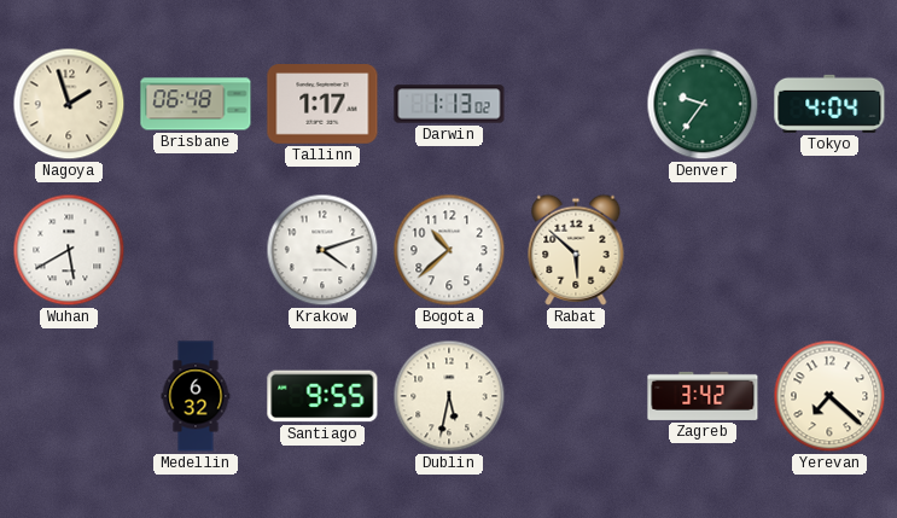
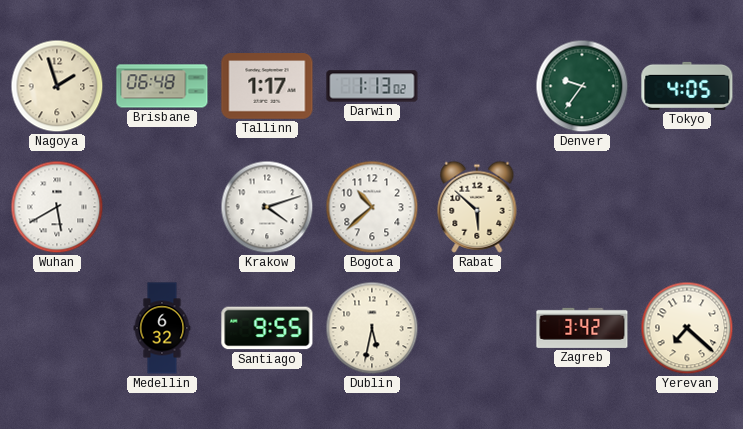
Tokyo: 4:04 -> 4:05 (687, 86)
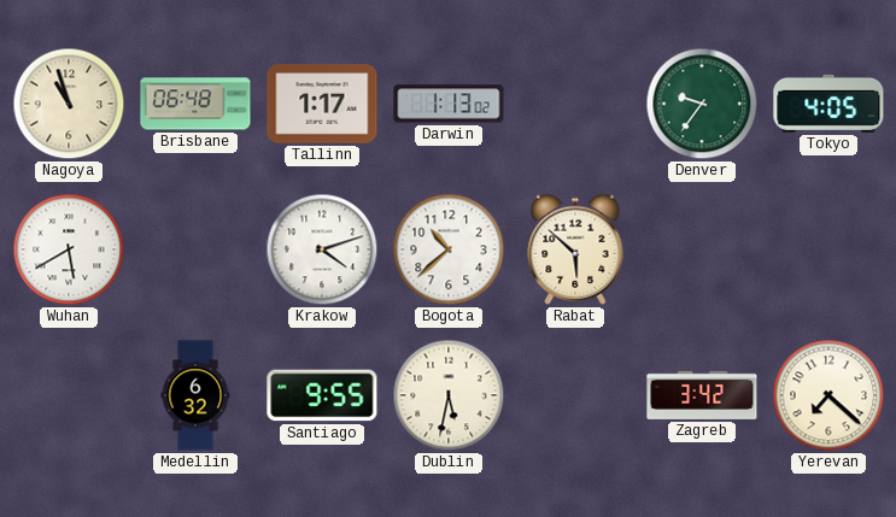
Nagoya: 1:57 -> 10:57 (69, 104)
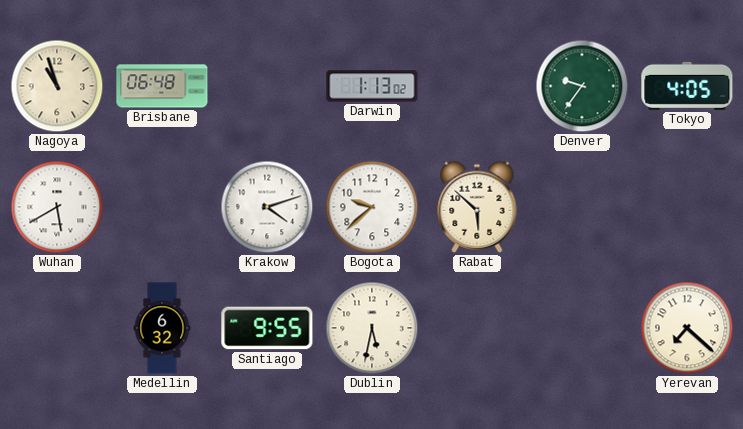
Tallinn: 1:17 -> none (322, 104)
Bogota: 10:38 -> 9:38 (372, 207)
Zagreb: 3:42 -> none (702, 395)
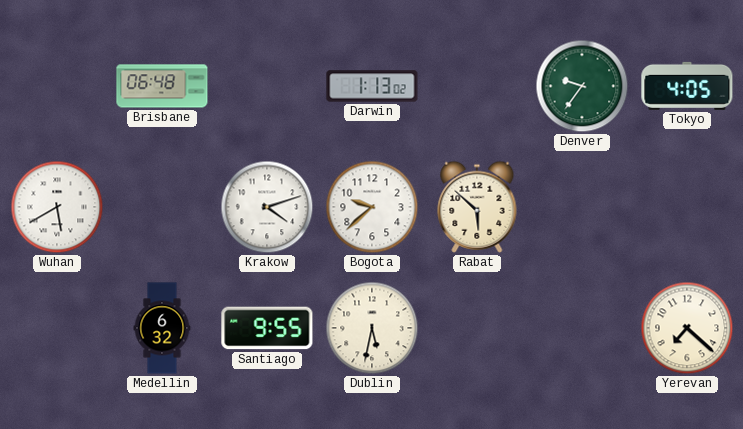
Nagoya: 10:57 -> none (57, 86)
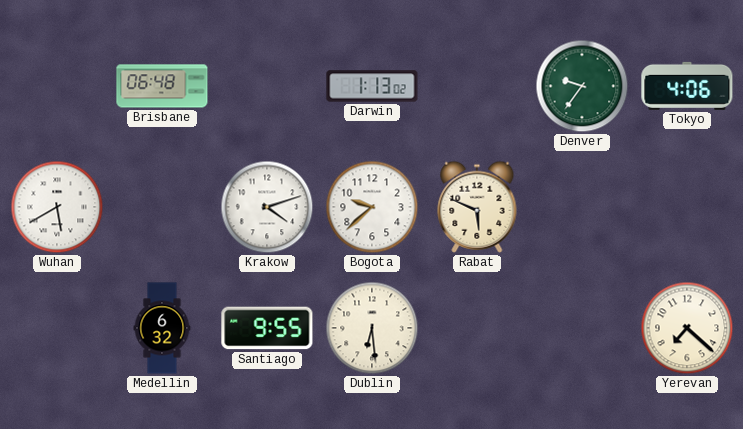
Tokyo: 4:05 -> 4:06 (687, 86)
Rabat: 5:52 -> 5:49 (477, 207)
Dublin: 5:32 -> 6:29 (372, 328)
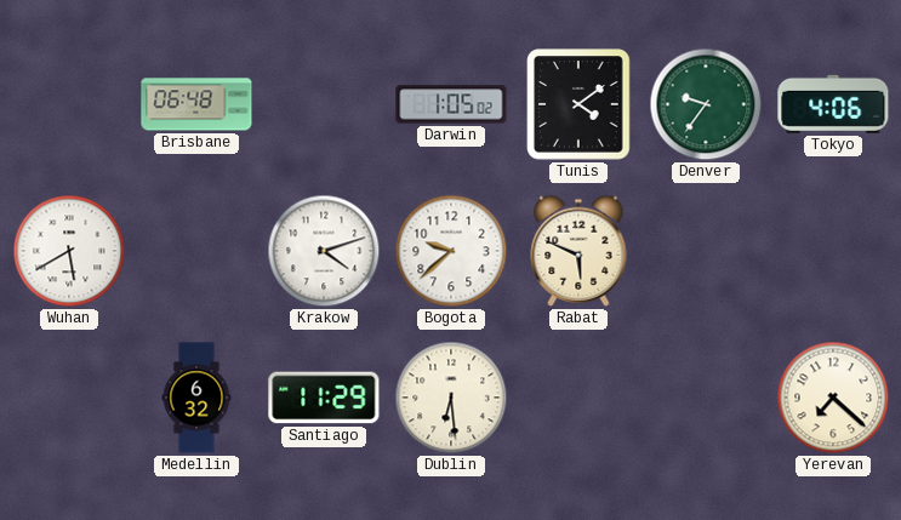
Darwin: 1:13 -> 1:05 (451, 104)
Tunis: none -> 4:09 (578, 104)
Santiago: 9:55 -> 11:29 (324, 398)
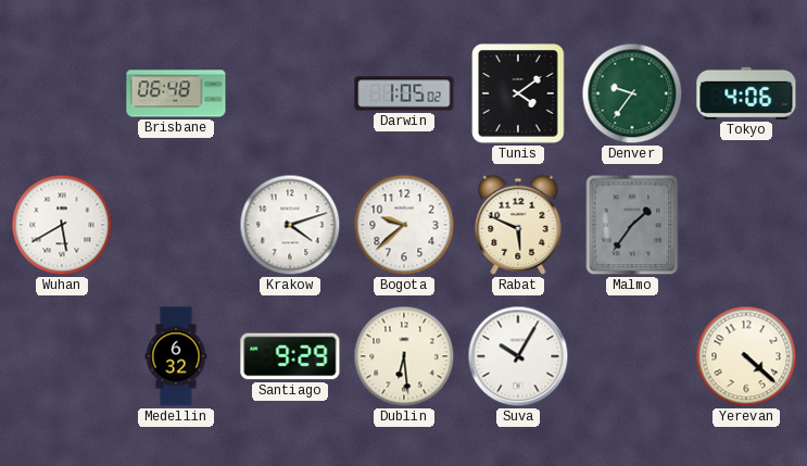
Malmo: none -> 1:36 (632, 225)
Santiago: 11:29 -> 9:29 (290, 356)
Suva: none -> 10:05 (518, 356)
Yerevan: 7:22 -> 4:22 (746, 356)
